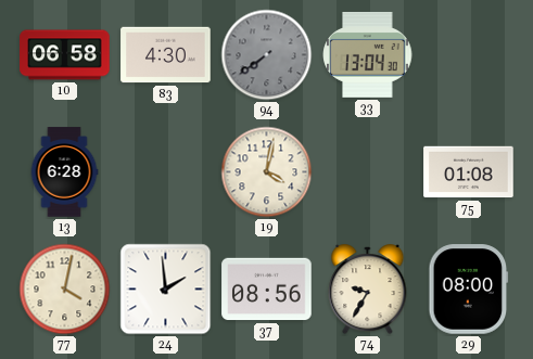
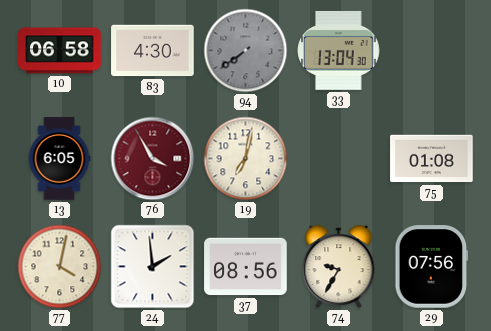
13: 6:28 -> 6:05 (59, 159)
76: none -> 3:55 (153, 159)
19: 4:02 -> 7:02 (246, 159)
29: 08:00 -> 07:56 (432, 267)
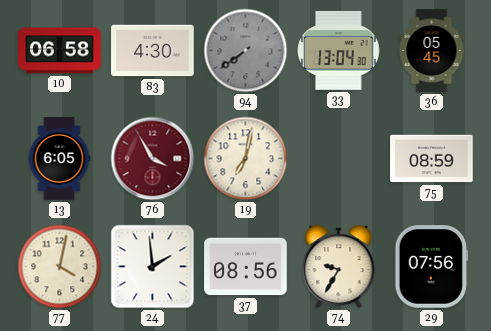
36: none -> 05:45 (432, 51)
75: 01:08 -> 08:59 (432, 159)
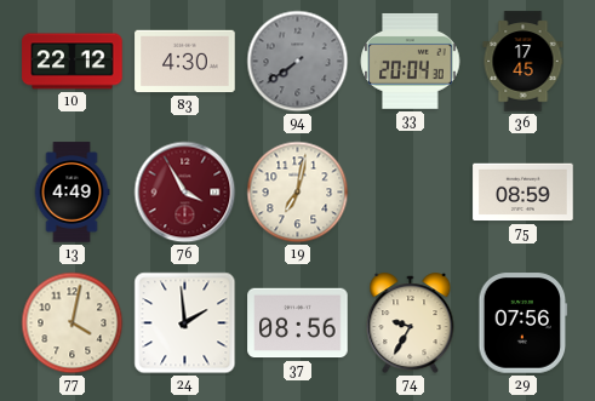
10: 06:58 -> 22:12 (73, 62)
33: 13:04 -> 20:04 (411, 61)
36: 05:45 -> 17:45 (524, 62)
13: 6:05 -> 4:49 (71, 193)
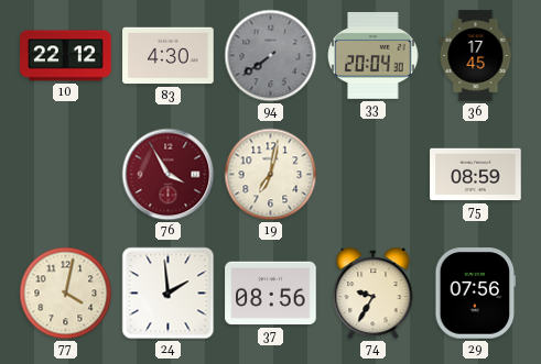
13: 4:49 -> none (71, 193)
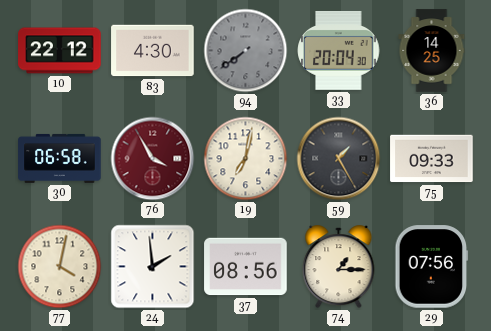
36: 17:45 -> 14:25 (432, 51)
30: none -> 06:58 (60, 158)
59: none -> 1:25 (339, 159)
75: 08:59 -> 09:33 (432, 159)
74: 9:35 -> 1:15 (339, 267)
